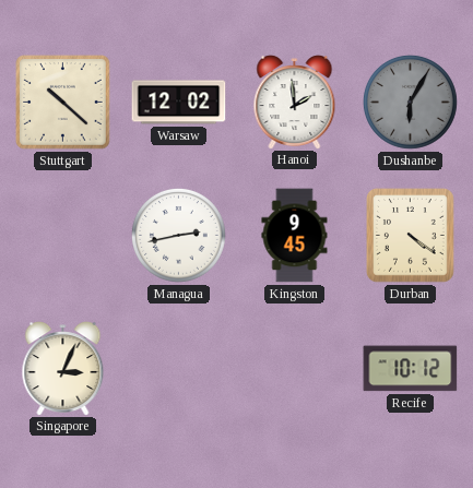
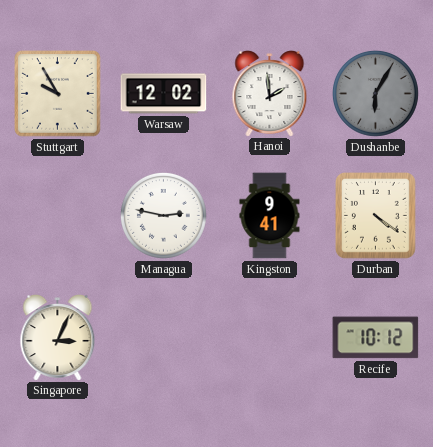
Stuttgart: 10:22 -> 9:55 (58, 94)
Managua: 2:43 -> 2:47 (163, 215)
Kingston: 9:45 -> 9:41 (270, 216)
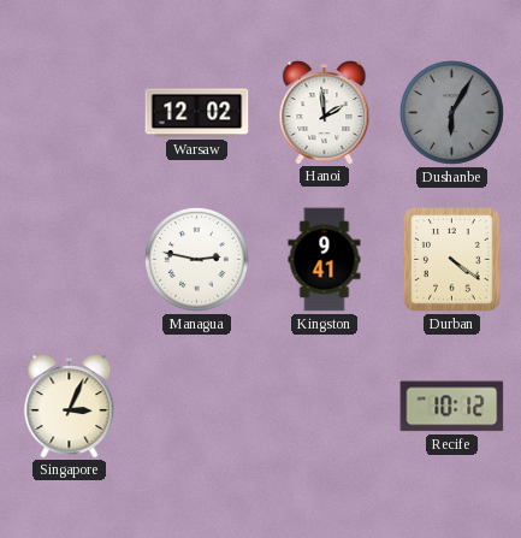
Stuttgart: 9:55 -> none (58, 94)
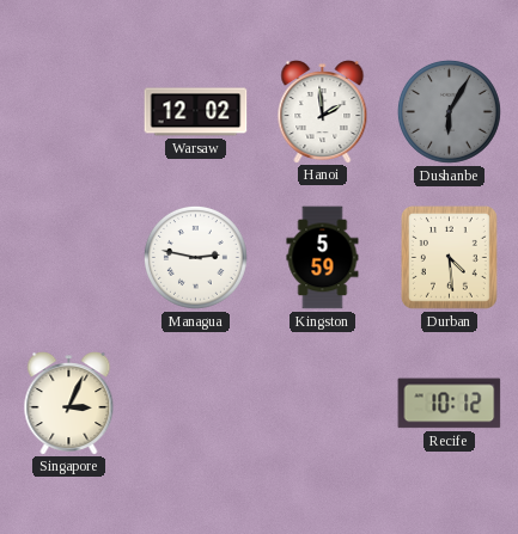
Kingston: 9:41 -> 5:59 (323, 258)
Durban: 4:21 -> 4:29 (450, 258)
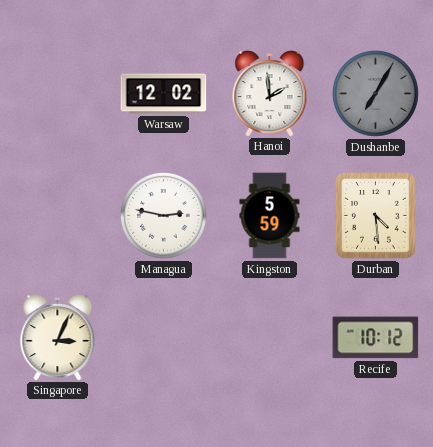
Dushanbe: 6:05 -> 7:05 (375, 93)
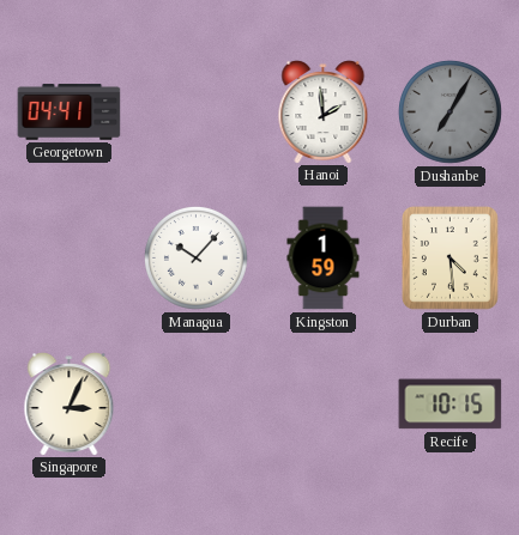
Georgetown: none -> 04:41 (70, 113)
Warsaw: 12:02 -> none (164, 94)
Managua: 2:47 -> 10:07 (195, 257)
Kingston: 5:59 -> 1:59 (324, 259)
Recife: 10:12 -> 10:15 (451, 405)
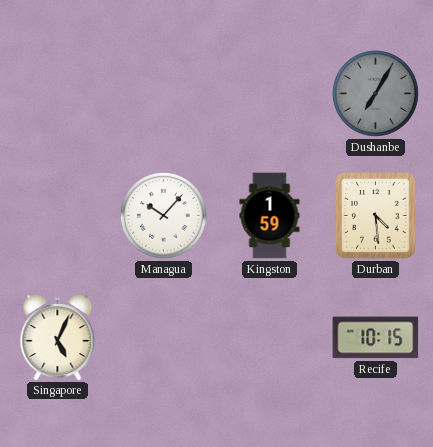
Georgetown: 04:41 -> none (70, 113)
Hanoi: 1:59 -> none (324, 113)
Singapore: 3:04 -> 5:04 (58, 338)
